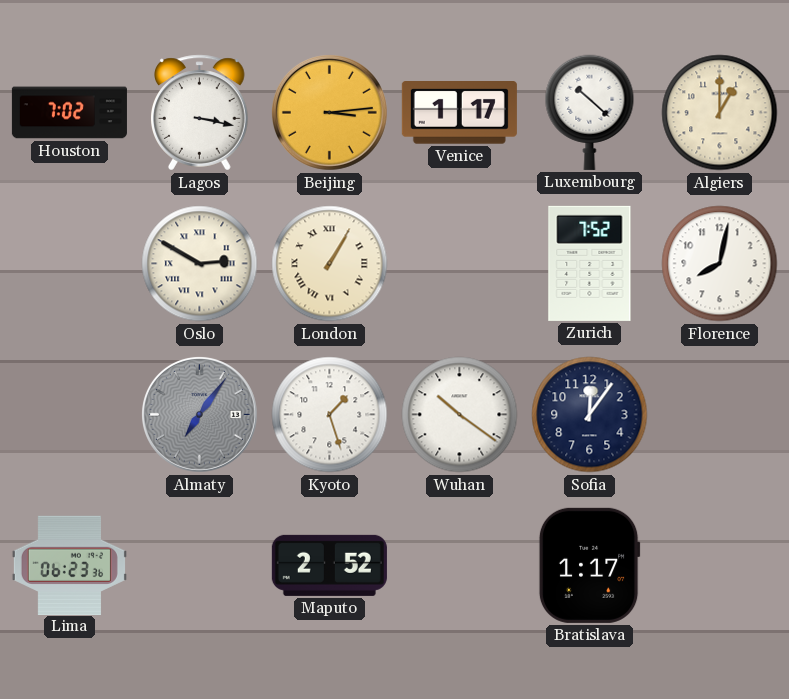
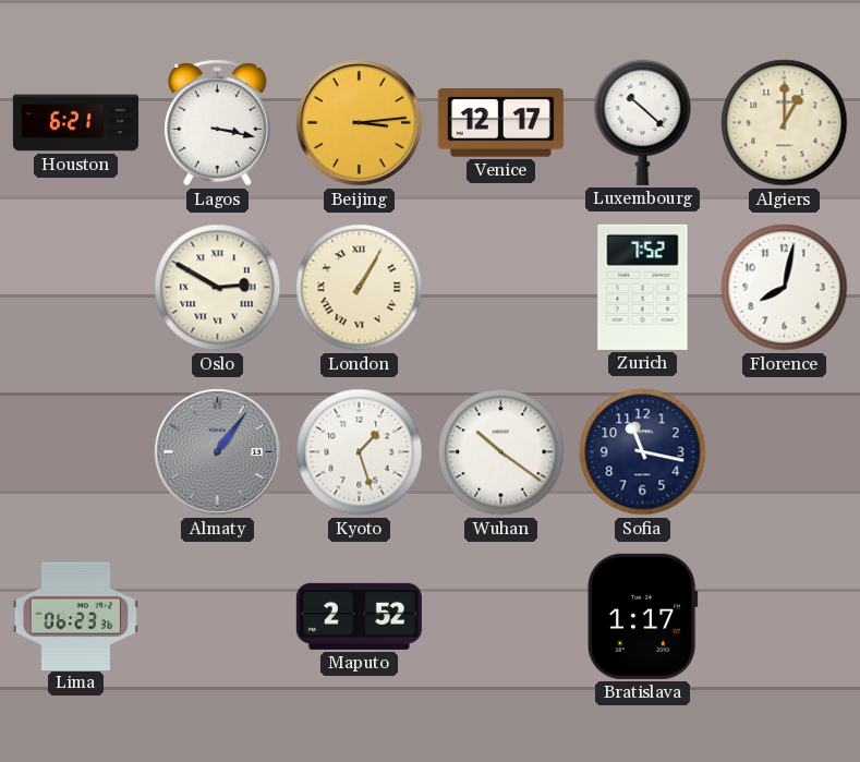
Houston: 7:02 -> 6:21 (75, 123)
Venice: 1:17 -> 12:17 (500, 123)
Almaty: 7:06 -> 1:06 (217, 451)
Sofia: 12:06 -> 11:17 (643, 452)
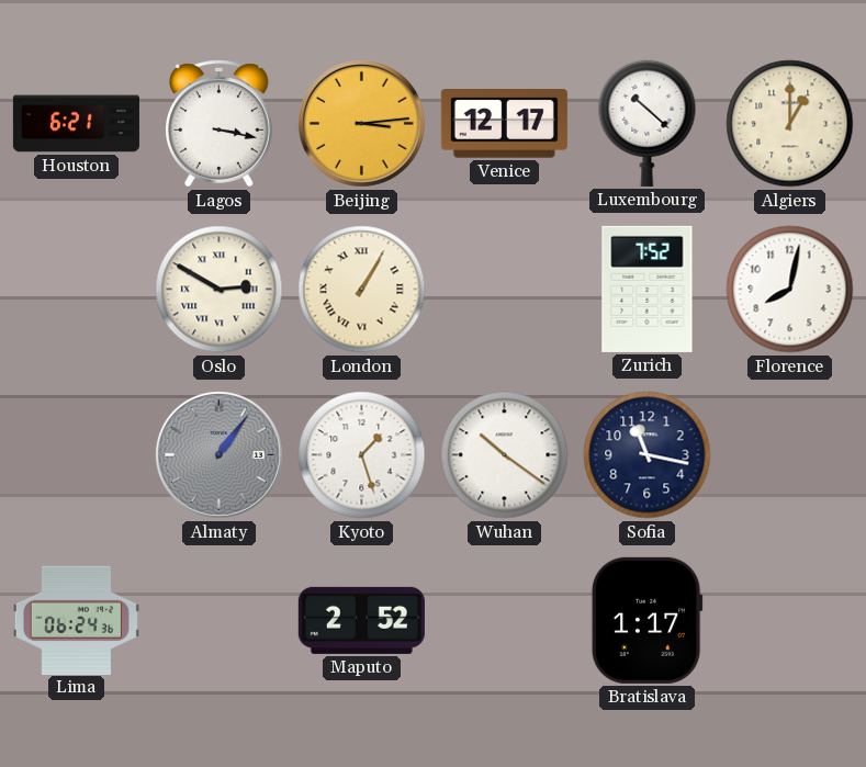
Lima: 06:23 -> 06:24 (76, 620)
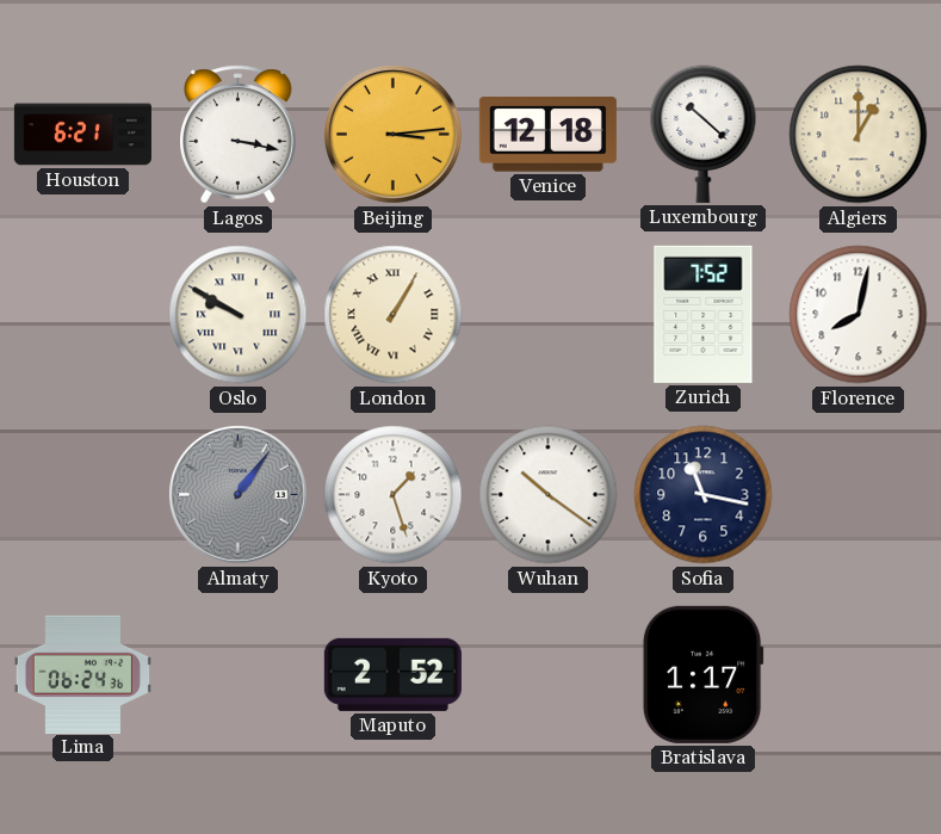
Venice: 12:17 -> 12:18 (547, 135)
Oslo: 2:50 -> 9:50 (239, 315)
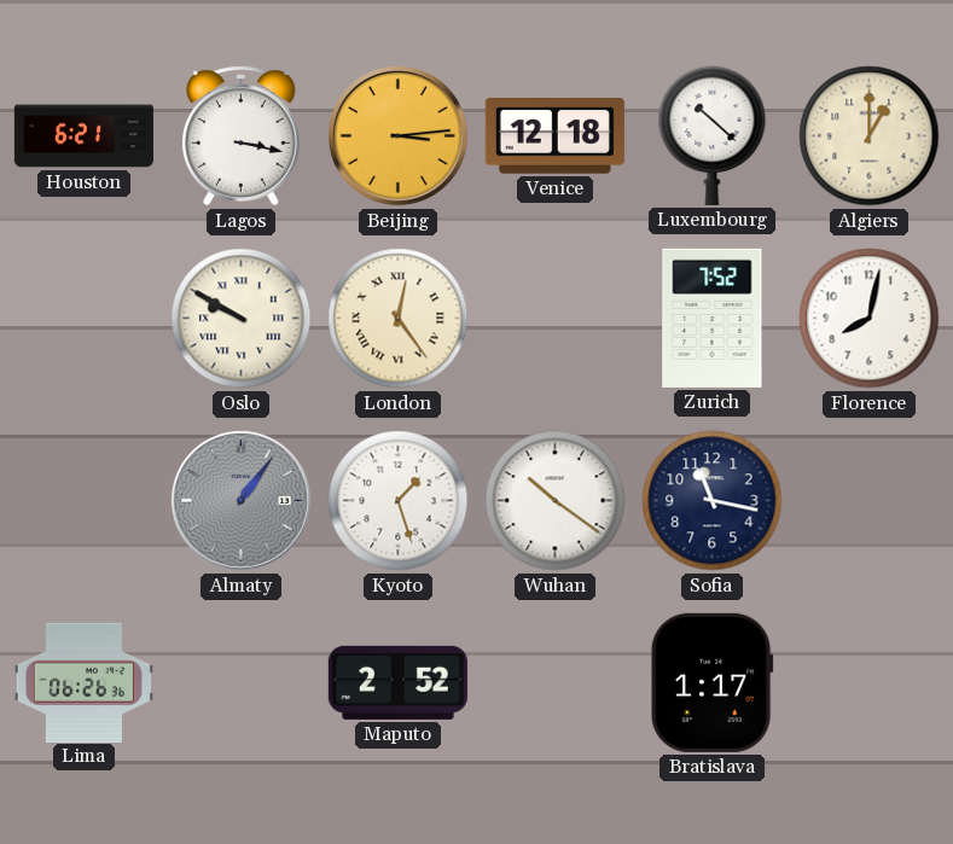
London: 1:05 -> 12:24 (399, 319)
Lima: 06:24 -> 06:26 (83, 682)
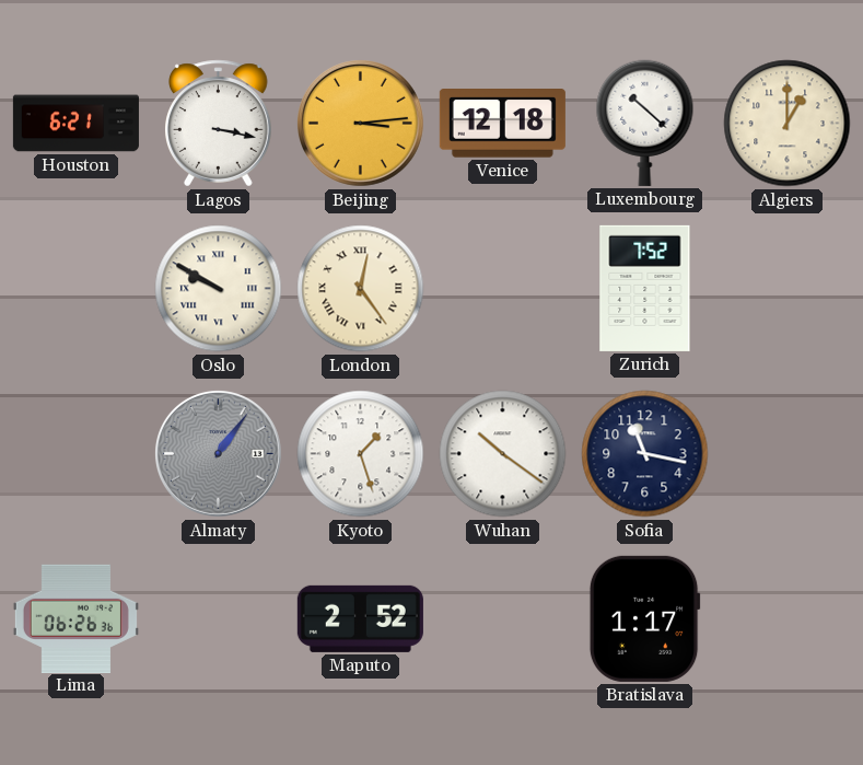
Florence: 8:02 -> none (870, 319)
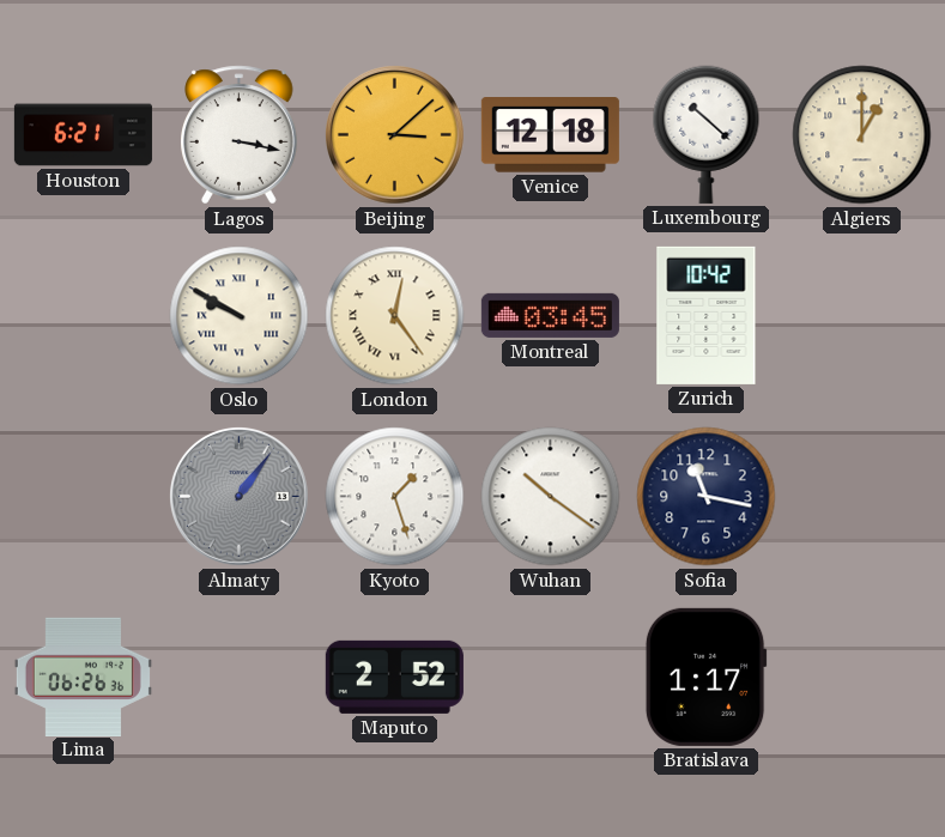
Beijing: 3:14 -> 3:08 (394, 134)
Montreal: none -> 03:45 (550, 315)
Zurich: 7:52 -> 10:42 (707, 315)
